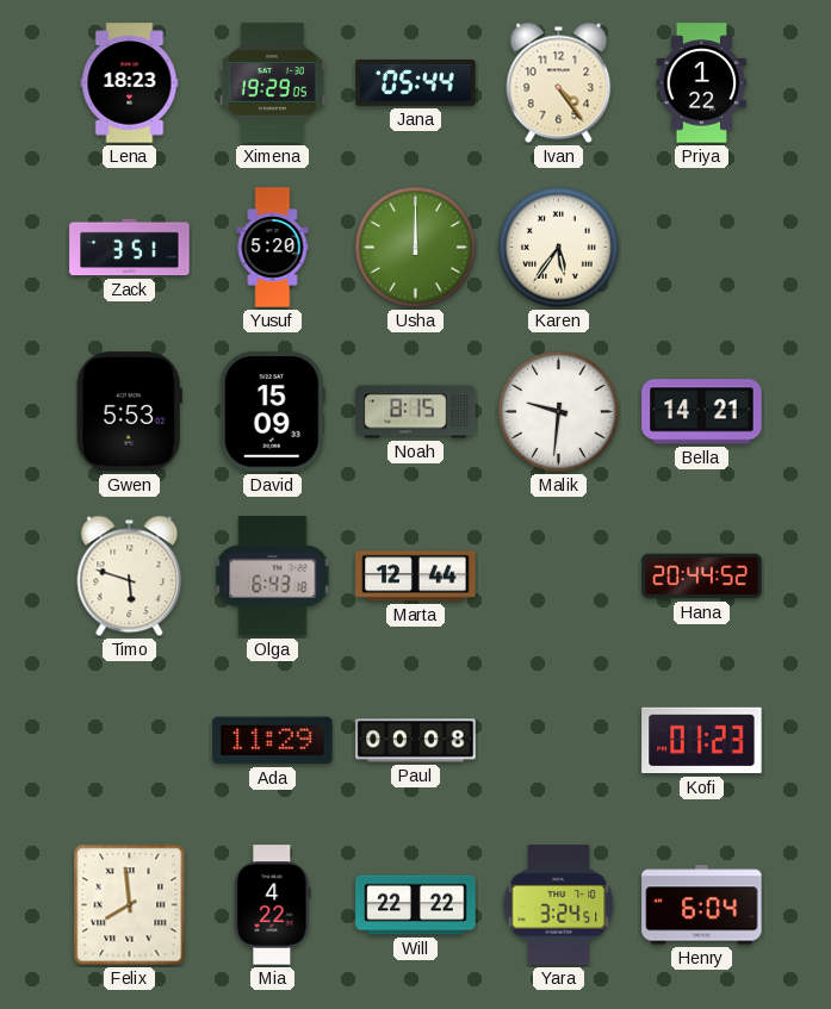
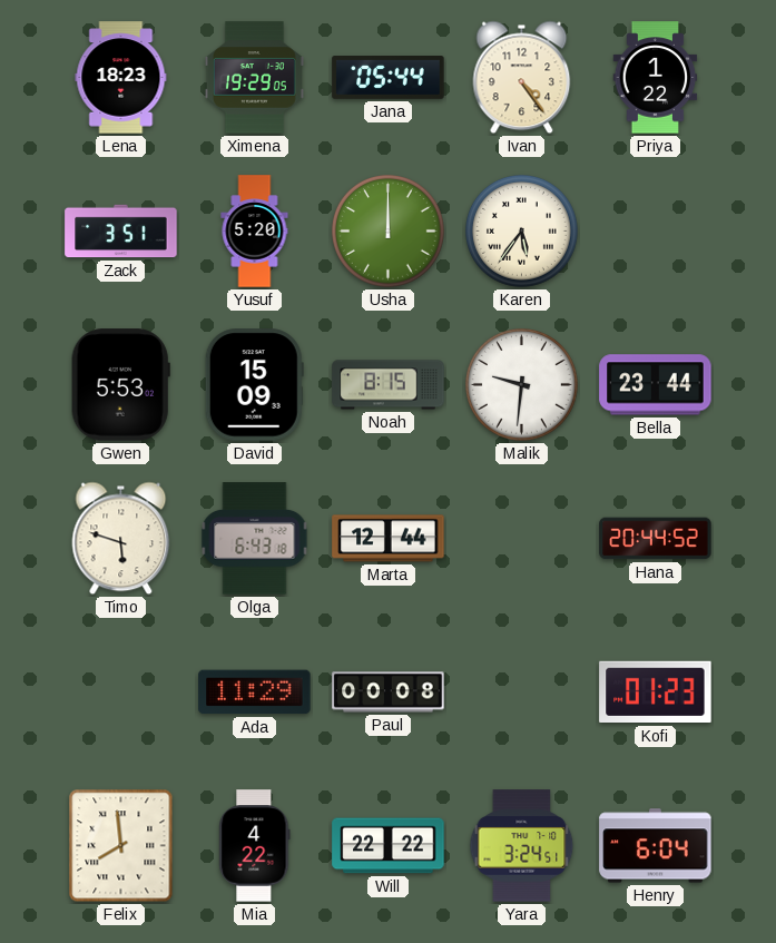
Bella: 14:21 -> 23:44 (656, 385)
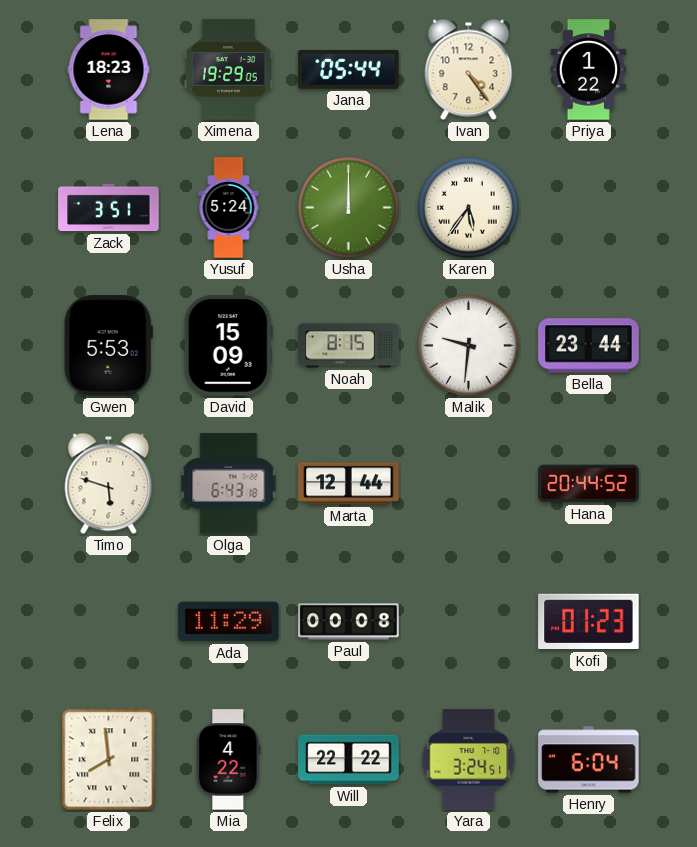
Yusuf: 5:20 -> 5:24 (229, 208)
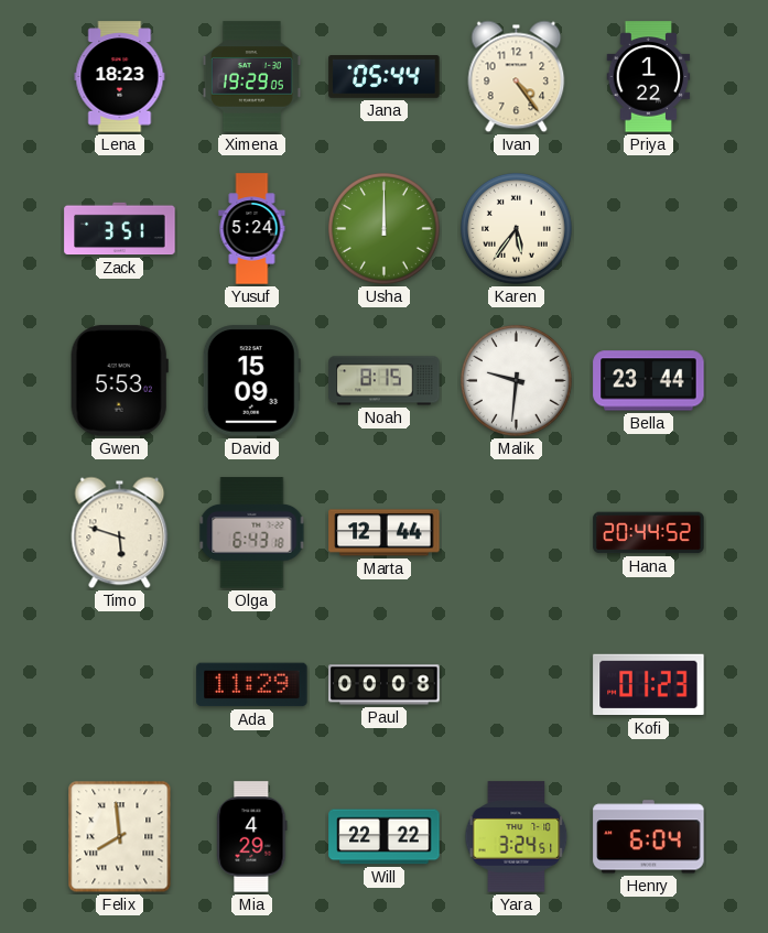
Mia: 4:22 -> 4:29 (252, 837)
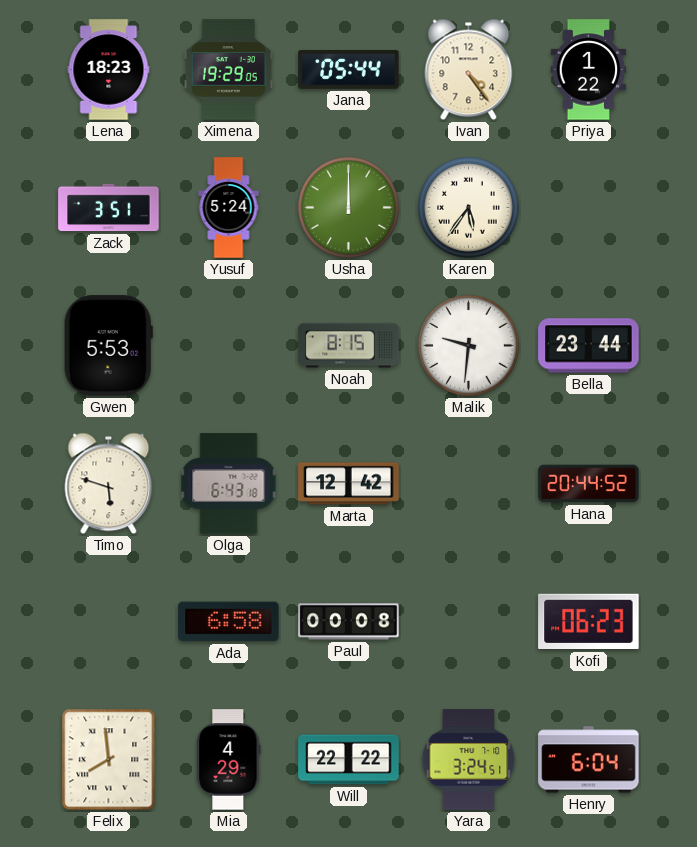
David: 15:09 -> none (251, 381)
Marta: 12:44 -> 12:42 (349, 484)
Ada: 11:29 -> 6:58 (229, 622)
Kofi: 01:23 -> 06:23 (589, 622)
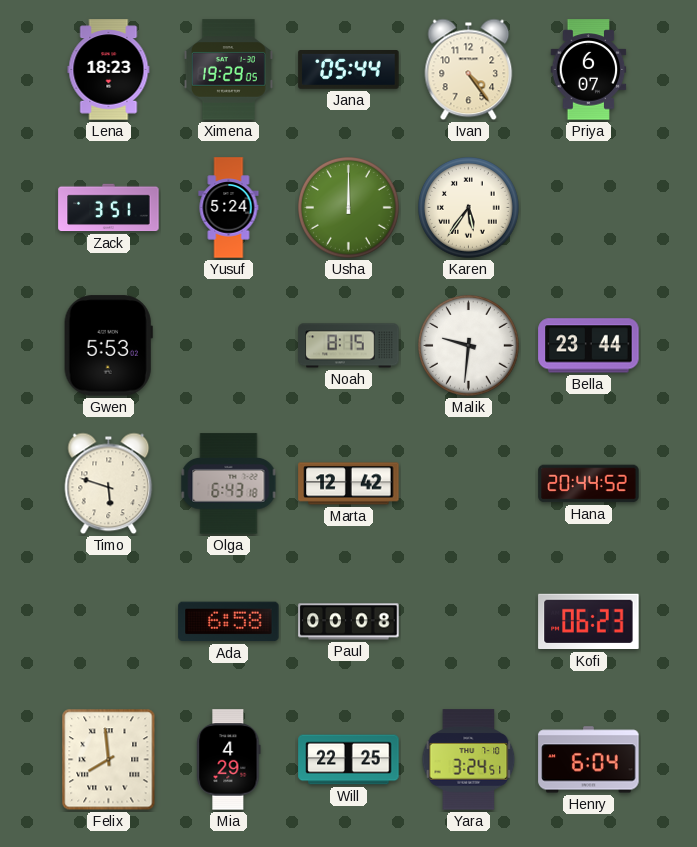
Priya: 1:22 -> 6:07 (589, 70)
Will: 22:22 -> 22:25 (349, 760)
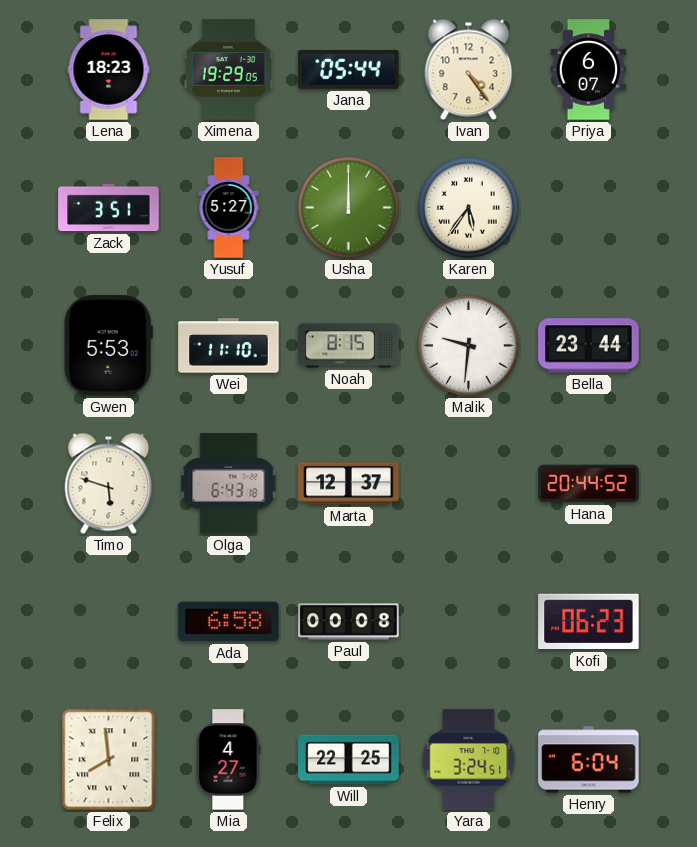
Yusuf: 5:24 -> 5:27 (229, 208)
Wei: none -> 11:10 (229, 346)
Marta: 12:42 -> 12:37 (349, 484)
Mia: 4:29 -> 4:27 (229, 760)
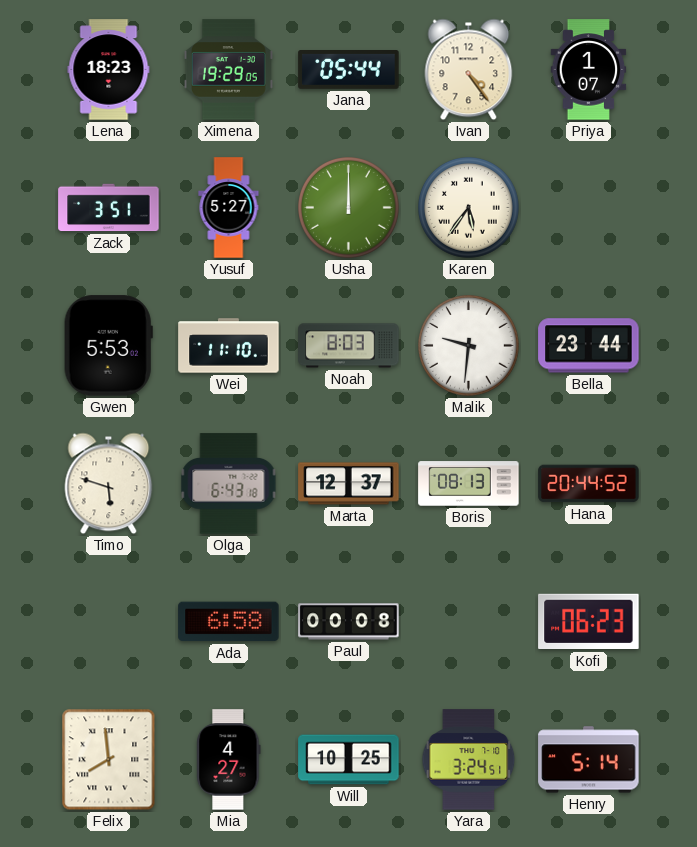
Priya: 6:07 -> 1:07 (589, 70)
Noah: 8:15 -> 8:03 (349, 346)
Boris: none -> 08:13 (469, 484)
Will: 22:25 -> 10:25 (349, 760)
Henry: 6:04 -> 5:14 (589, 760)
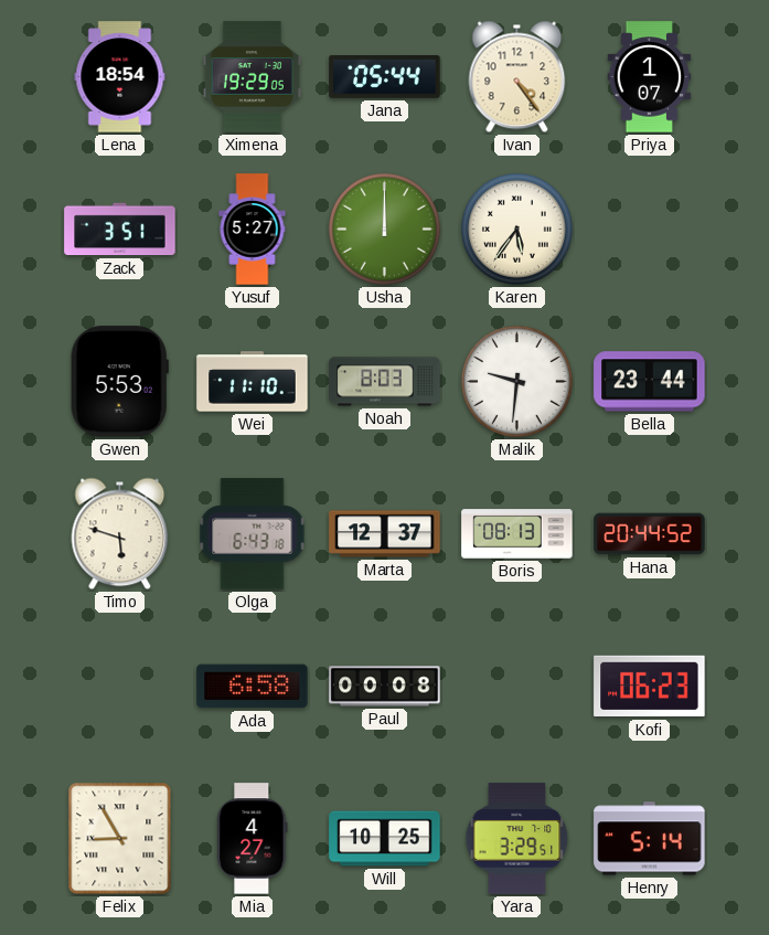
Lena: 18:23 -> 18:54 (120, 77)
Felix: 7:59 -> 8:55 (120, 839)
Yara: 3:24 -> 3:29 (517, 839)
